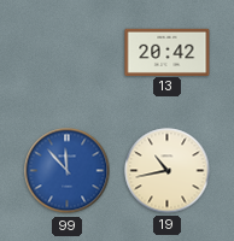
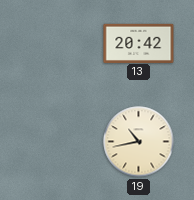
99: 11:53 -> none (68, 171)
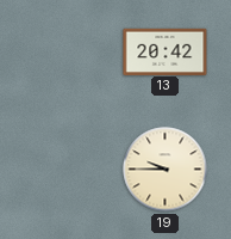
19: 10:43 -> 9:45 (166, 170)
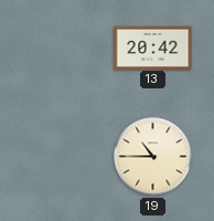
19: 9:45 -> 10:45 (153, 157)
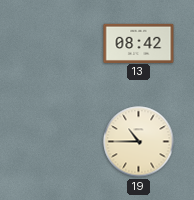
13: 20:42 -> 08:42 (139, 43)
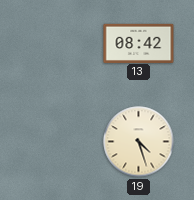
19: 10:45 -> 4:27 (139, 142)
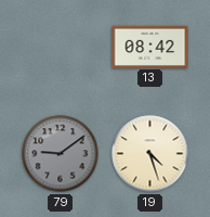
79: none -> 9:09 (61, 154)
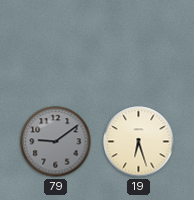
13: 08:42 -> none (150, 47)
19: 4:27 -> 6:27 (139, 142)
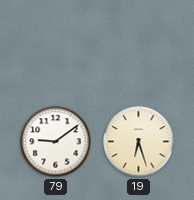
79 dial: grey -> white (56, 142)
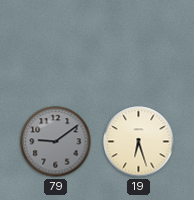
79 dial: white -> grey (56, 142)
